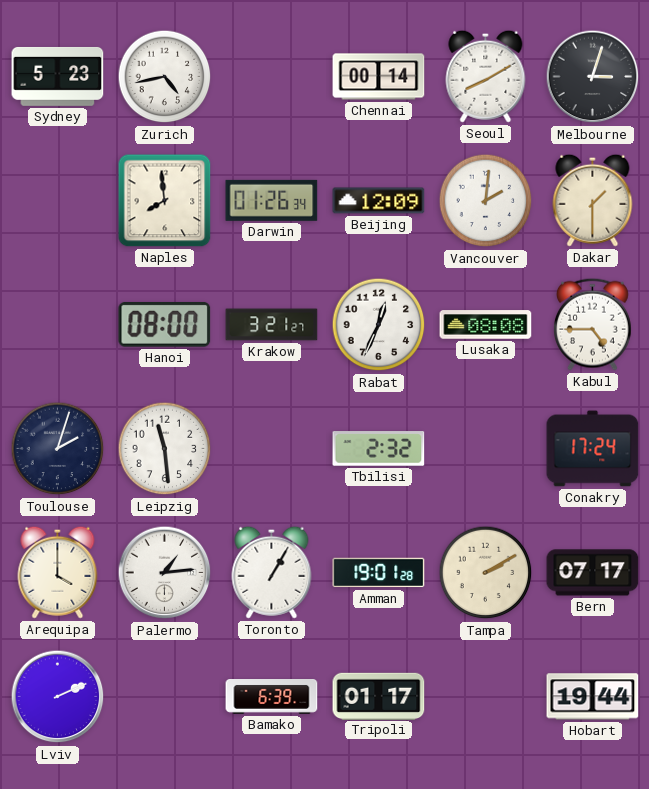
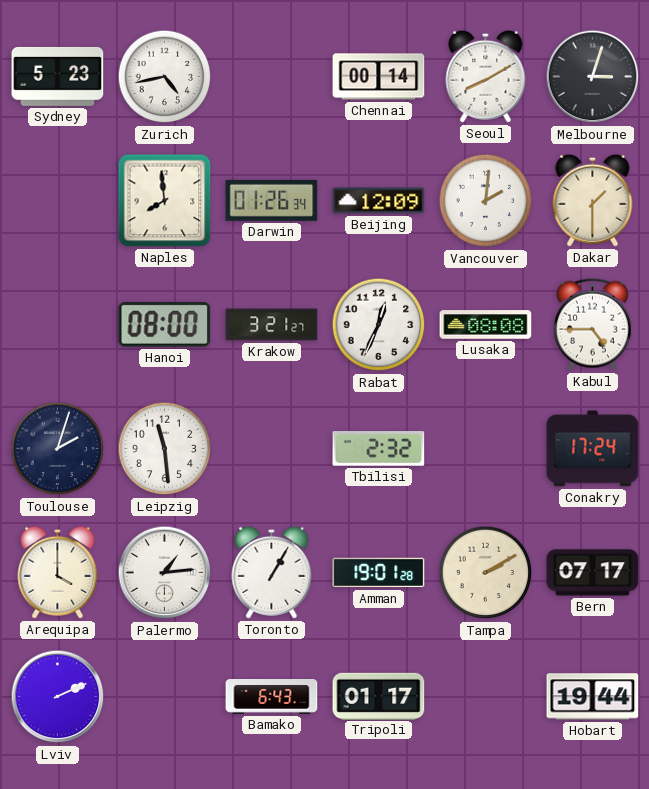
Bamako: 6:39 -> 6:43 (272, 697)
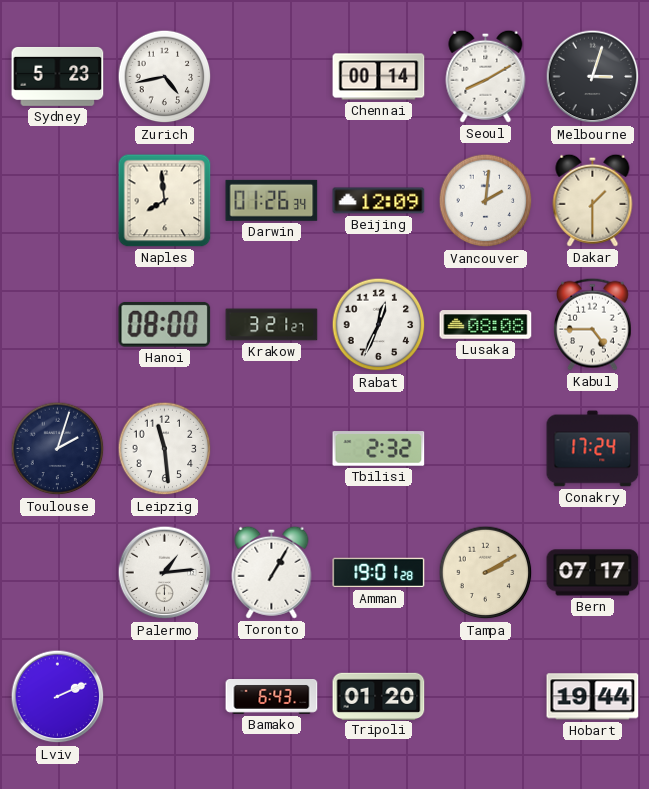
Arequipa: 4:00 -> none (58, 572)
Tripoli: 01:17 -> 01:20 (379, 696)
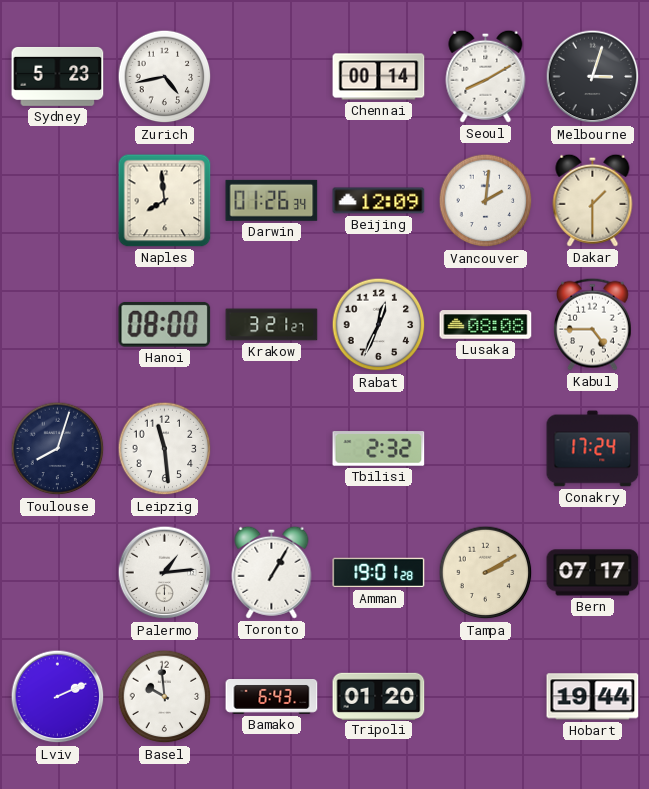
Toulouse: 2:03 -> 8:03 (58, 449)
Basel: none -> 9:59 (165, 697)
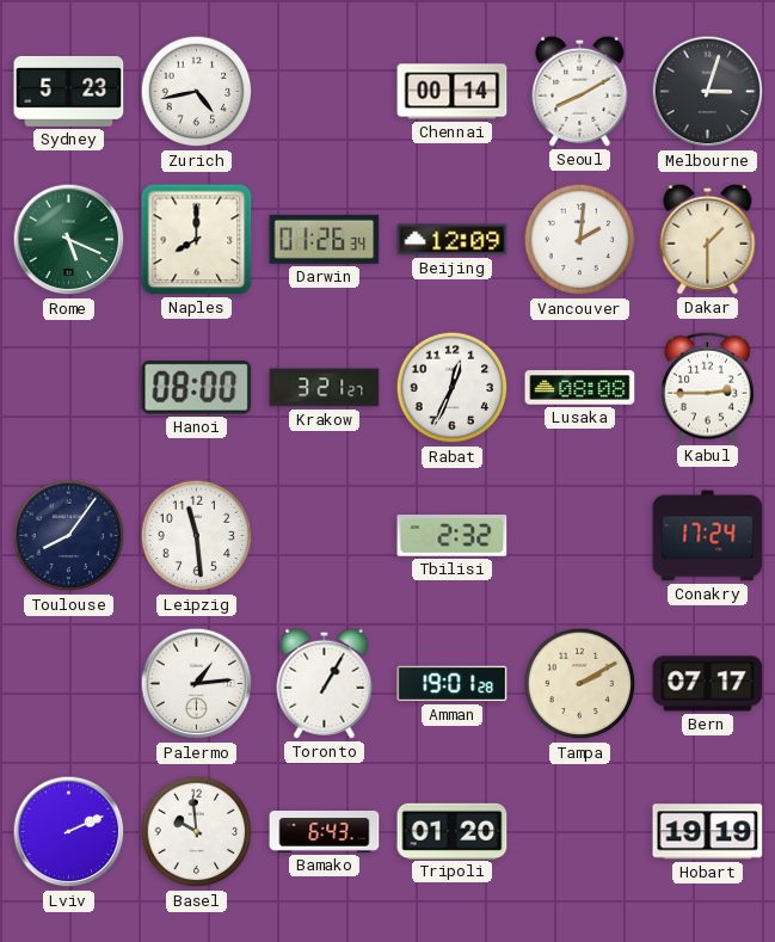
Rome: none -> 5:19 (69, 240)
Naples: 7:59 -> 8:00 (197, 240)
Kabul: 4:45 -> 2:45 (707, 387)
Toulouse: 8:03 -> 8:06 (69, 536)
Hobart: 19:44 -> 19:19 (708, 832)
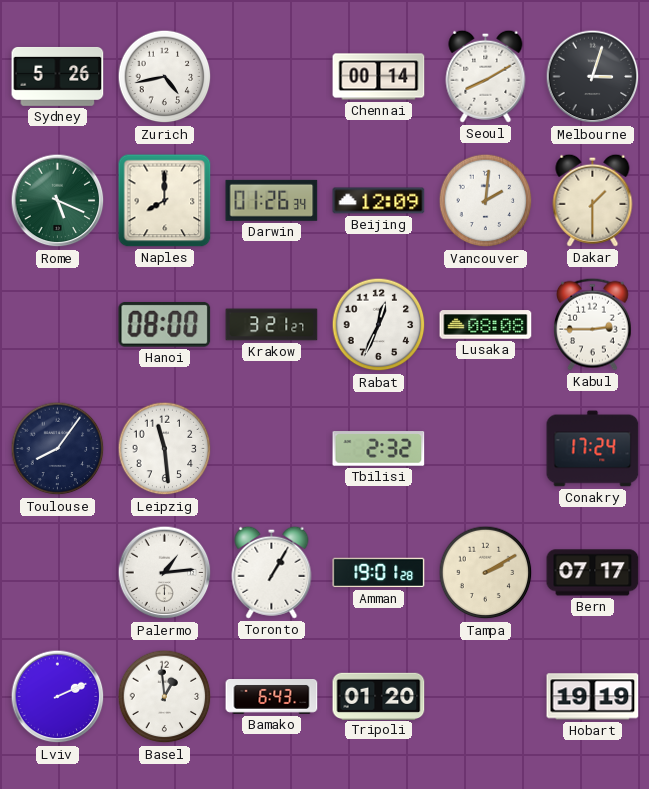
Sydney: 5:23 -> 5:26 (58, 76)
Basel: 9:59 -> 12:59 (165, 697)
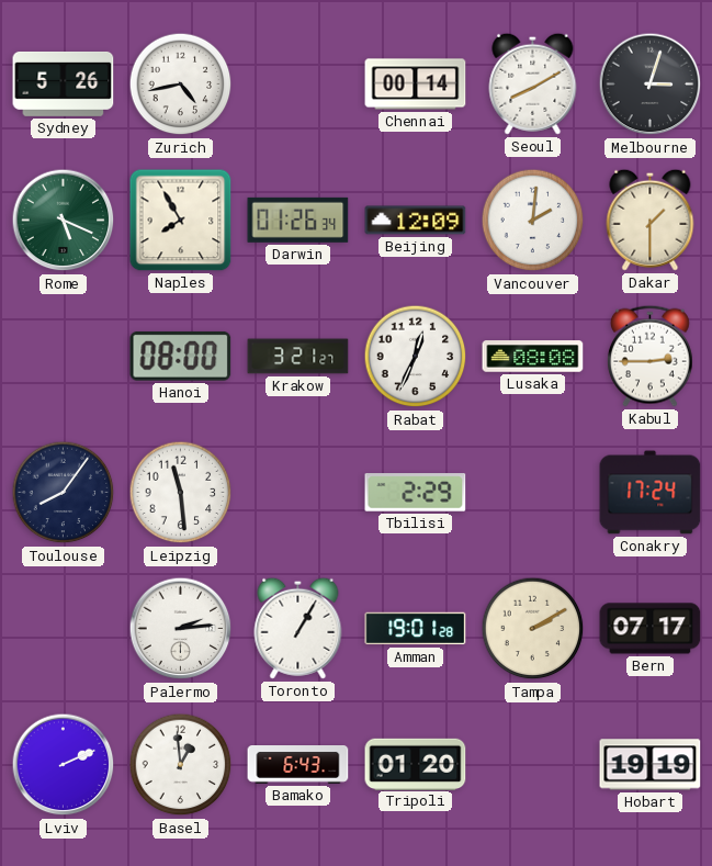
Naples: 8:00 -> 7:55 (181, 221)
Tbilisi: 2:32 -> 2:29 (416, 493)
Palermo: 1:14 -> 2:14 (181, 629)
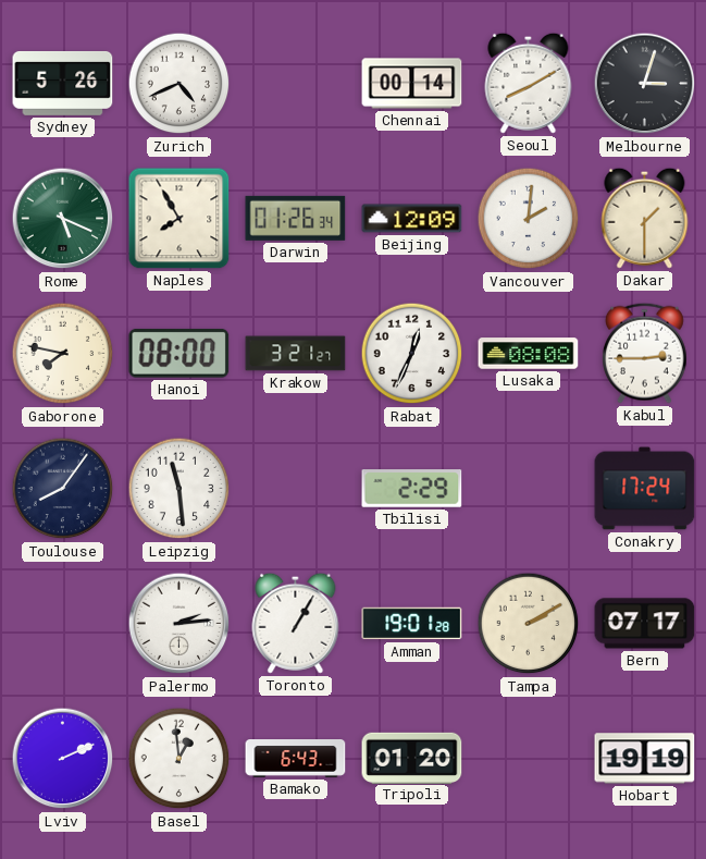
Zurich: 4:43 -> 4:41 (179, 84)
Gaborone: none -> 7:47 (63, 354)
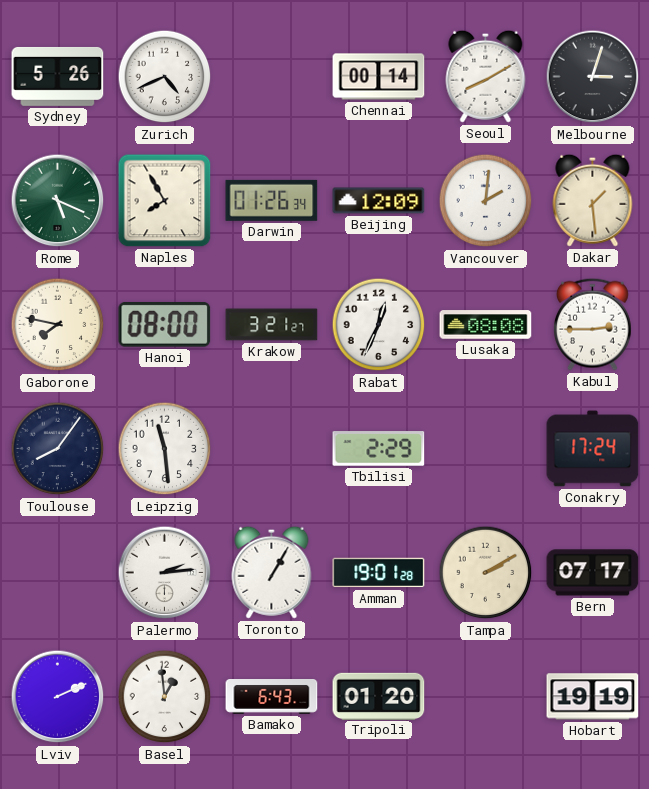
Dakar: 1:30 -> 1:29 (593, 200)
